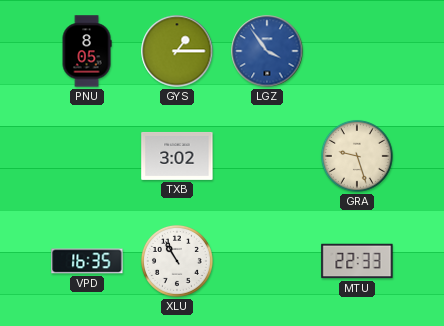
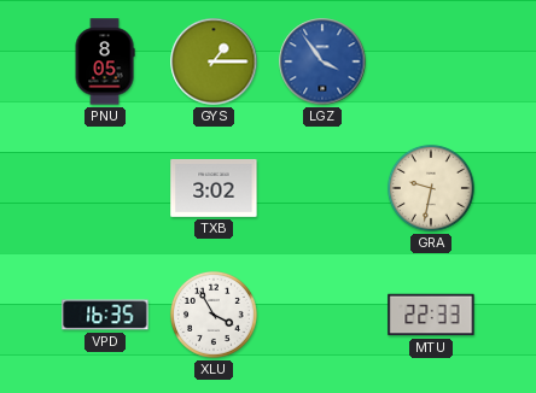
GRA: 9:27 -> 9:32 (431, 188)
XLU: 10:55 -> 3:55 (214, 315)
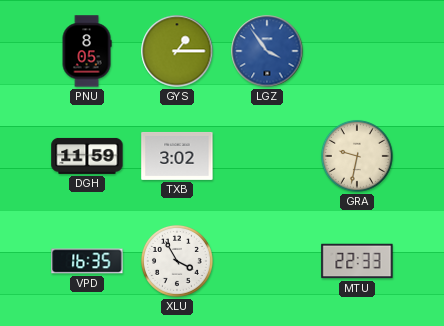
DGH: none -> 11:59 (87, 156)
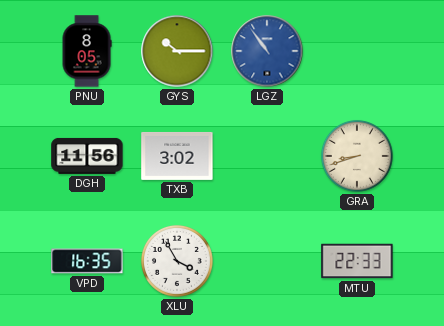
GYS: 1:15 -> 10:15 (177, 51)
LGZ: 3:54 -> 10:54 (267, 51)
DGH: 11:59 -> 11:56 (87, 156)
GRA: 9:32 -> 8:42 (357, 156)
